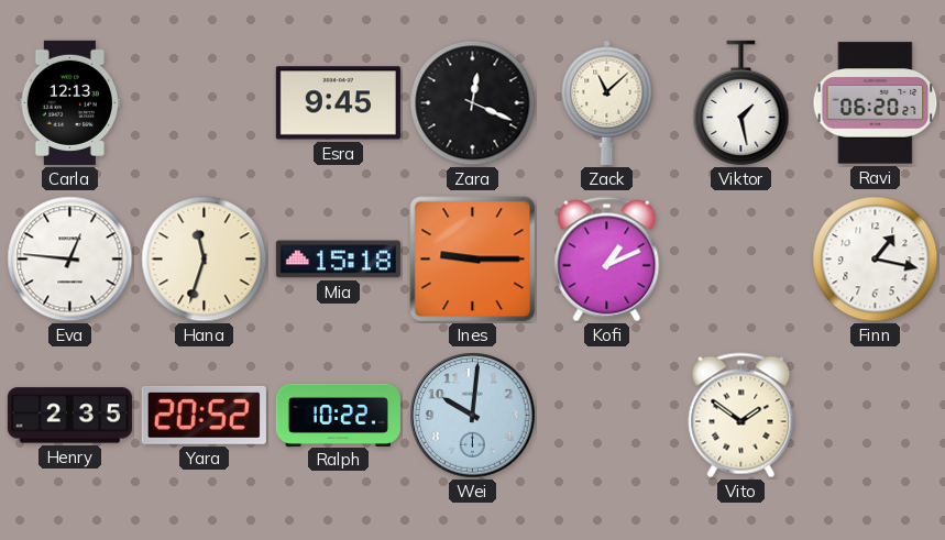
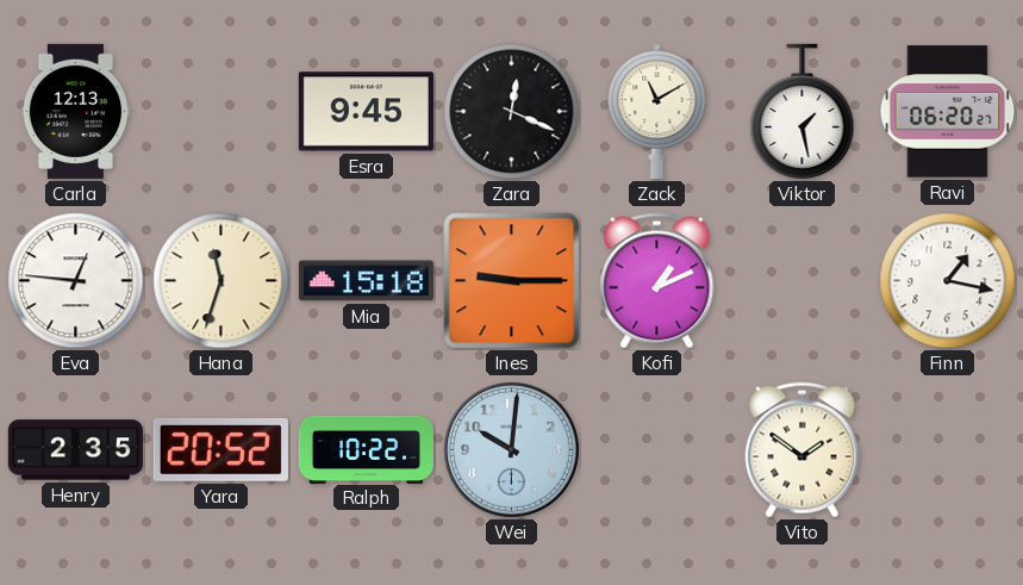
Zack: 11:08 -> 11:10 (657, 111)
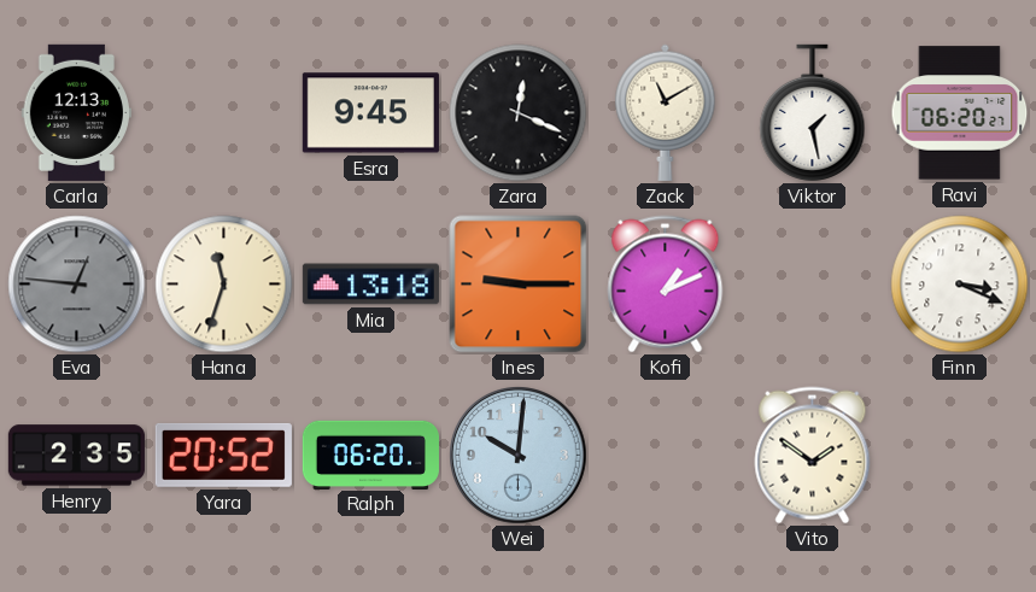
Eva dial: white -> grey (77, 285)
Mia: 15:18 -> 13:18 (370, 285)
Finn: 1:17 -> 3:19 (960, 285)
Ralph: 10:22 -> 06:20 (370, 455)
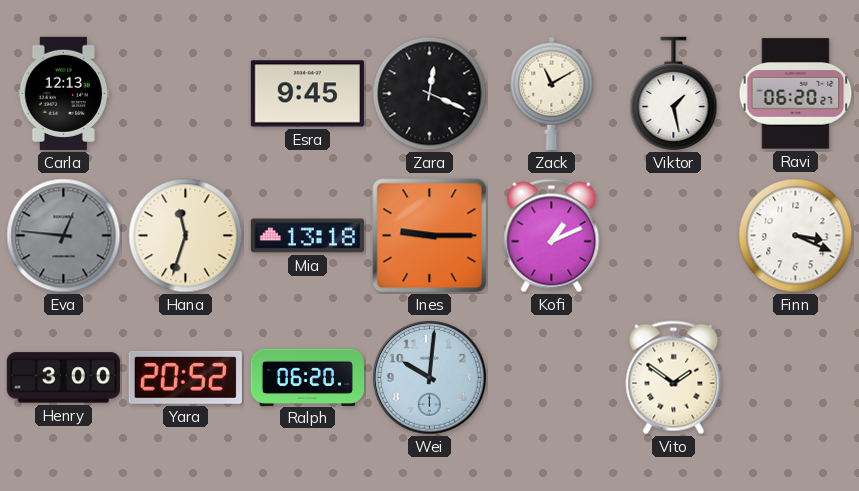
Henry: 2:35 -> 3:00 (63, 378)
